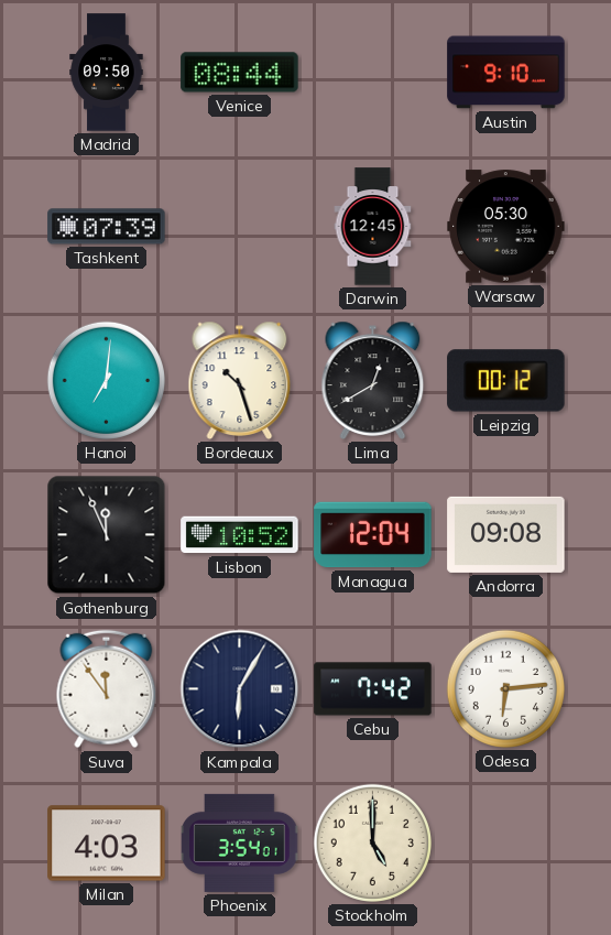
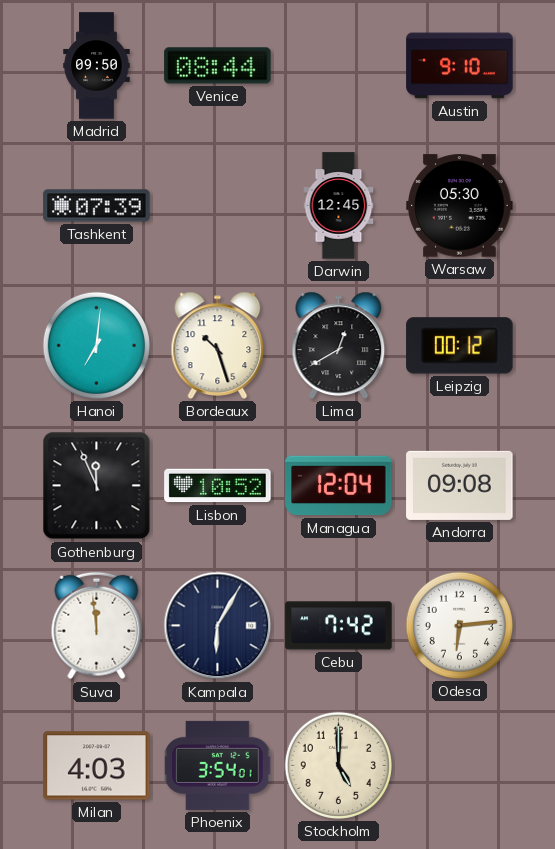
Suva: 11:54 -> 11:59 (97, 626)
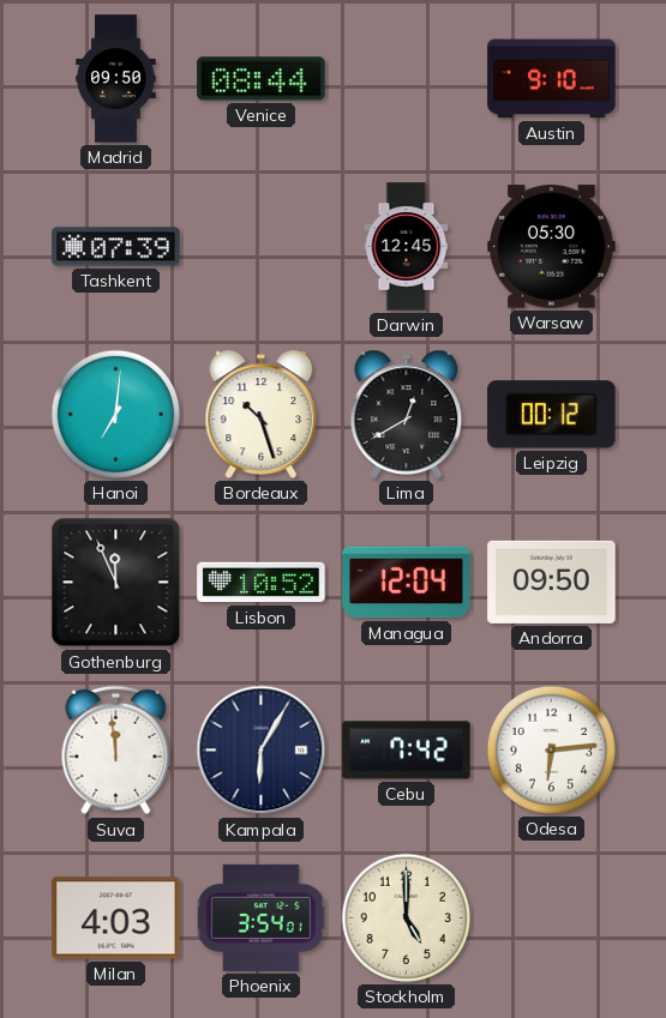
Andorra: 09:08 -> 09:50 (552, 582)
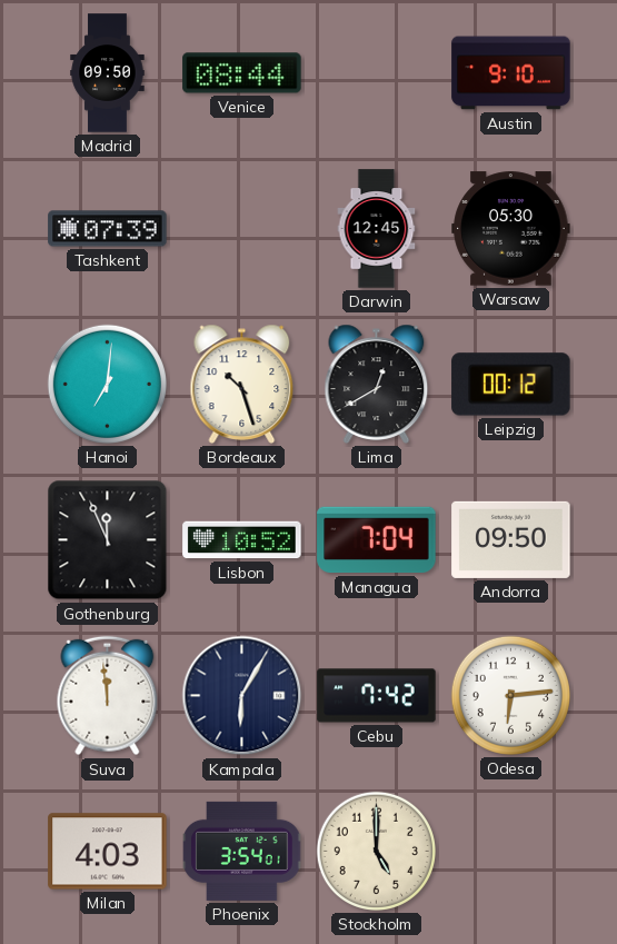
Managua: 12:04 -> 7:04 (377, 540)
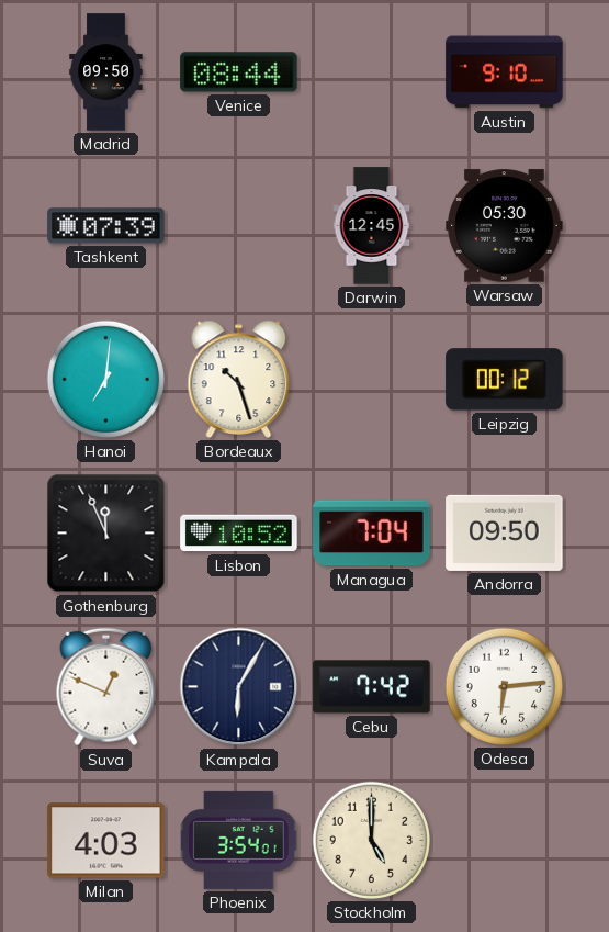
Lima: 12:40 -> none (377, 384)
Suva: 11:59 -> 12:49 (106, 687)
